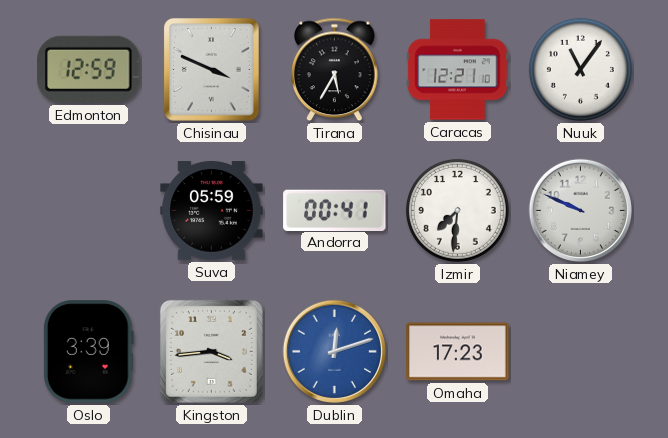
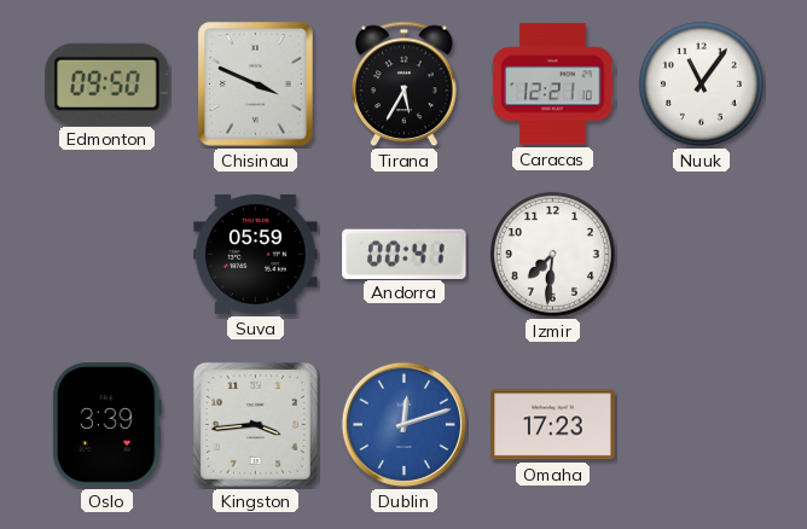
Edmonton: 12:59 -> 09:50 (108, 83)
Niamey: 9:49 -> none (580, 210)
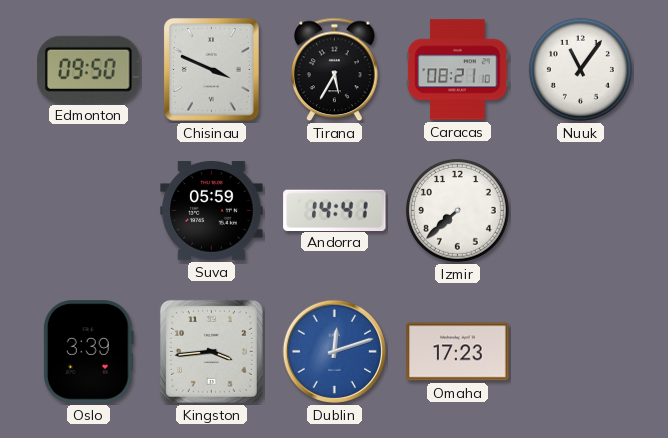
Caracas: 12:21 -> 08:21 (458, 70)
Andorra: 00:41 -> 14:41 (335, 210)
Izmir: 7:31 -> 7:38 (457, 210)
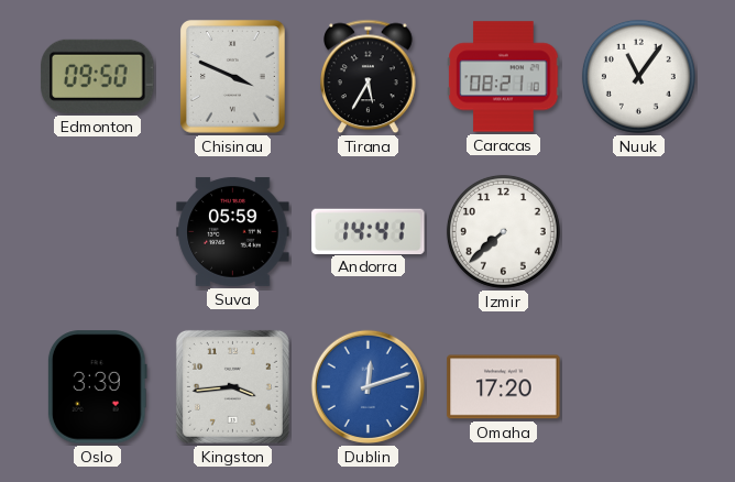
Omaha: 17:23 -> 17:20 (504, 387)
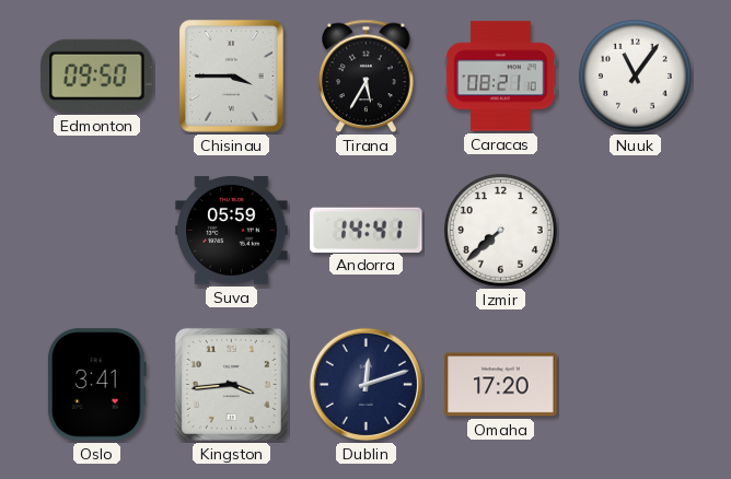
Chisinau: 3:49 -> 3:45 (232, 77)
Oslo: 3:39 -> 3:41 (96, 385)
Dublin dial: blue -> navy (366, 384)
